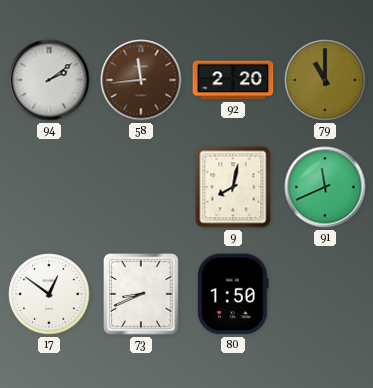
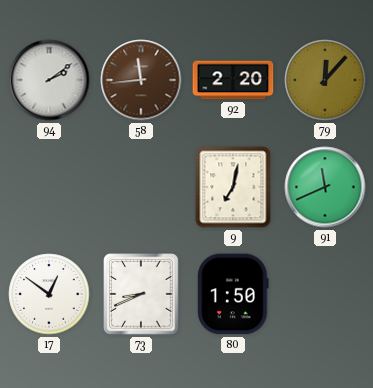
79: 11:00 -> 12:07 (325, 80)
9: 8:02 -> 7:02 (233, 187)
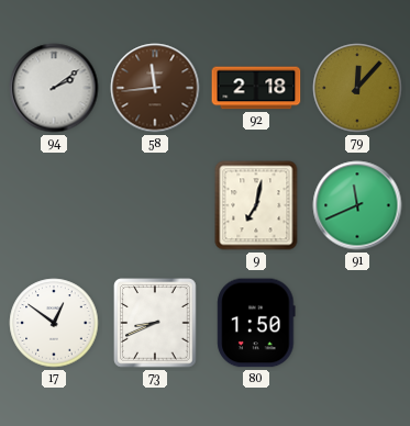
92: 2:20 -> 2:18 (256, 88)
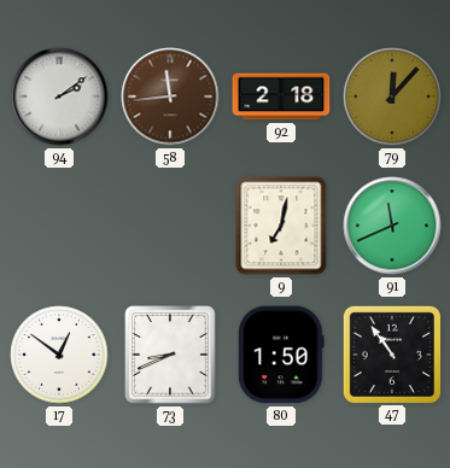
47: none -> 10:54 (391, 353)
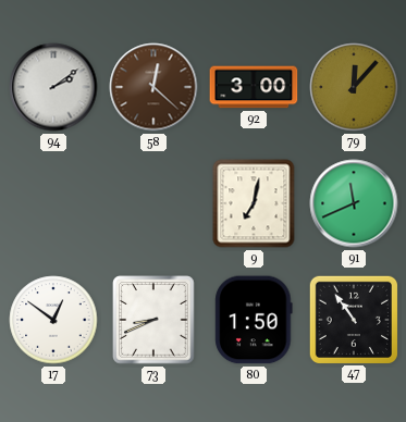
58: 11:44 -> 12:22 (153, 87)
92: 2:18 -> 3:00 (254, 87)
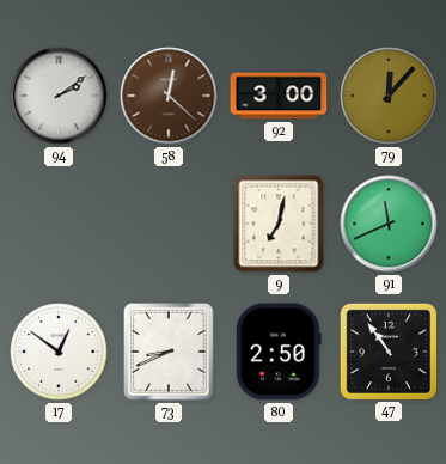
80: 1:50 -> 2:50 (279, 352)
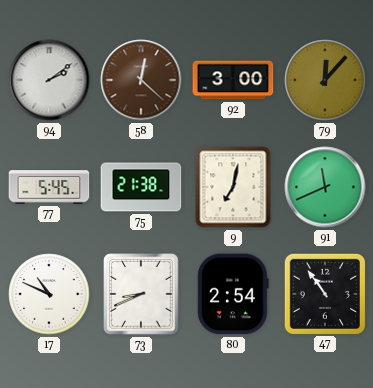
77: none -> 5:45 (49, 187)
75: none -> 21:38 (141, 187)
17: 12:51 -> 10:49 (49, 294)
80: 2:50 -> 2:54 (233, 294)
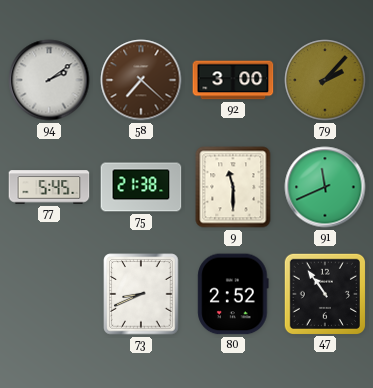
58: 12:22 -> 7:22 (141, 80)
79: 12:07 -> 2:07 (325, 80)
9: 7:02 -> 11:30 (233, 187)
17: 10:49 -> none (49, 294)
80: 2:54 -> 2:52 (233, 294)
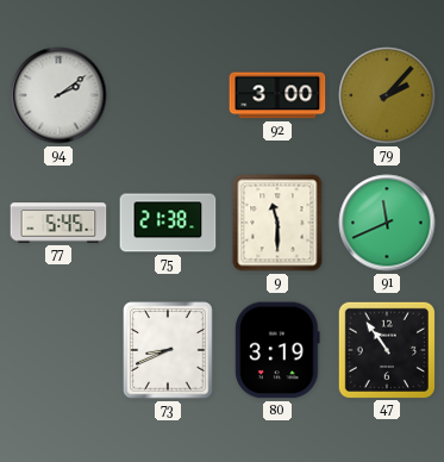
58: 7:22 -> none (141, 80)
80: 2:52 -> 3:19 (277, 350)
